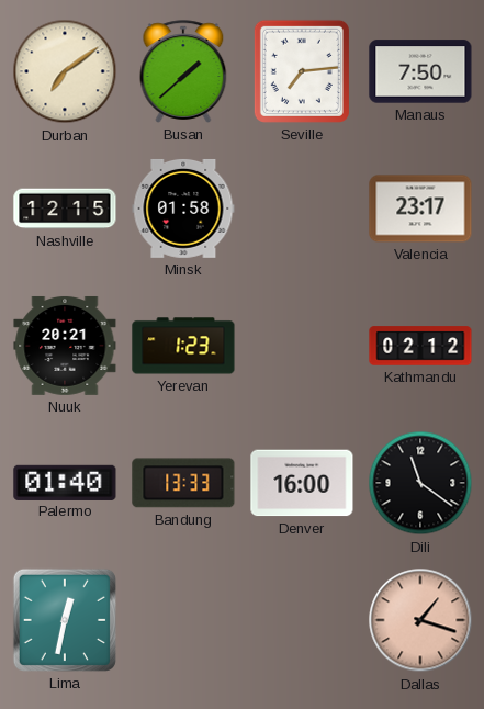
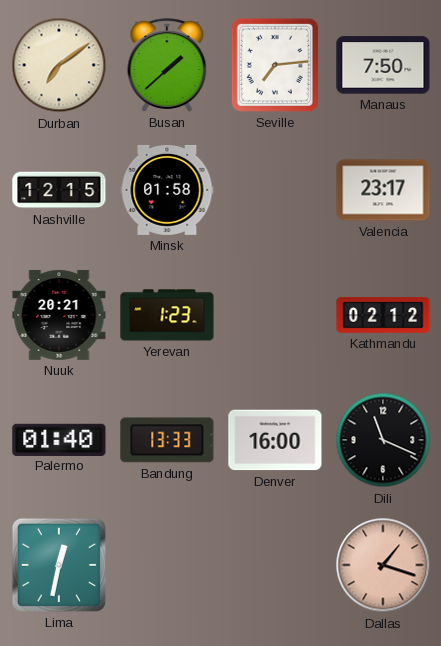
Dili: 11:21 -> 11:19 (383, 440)
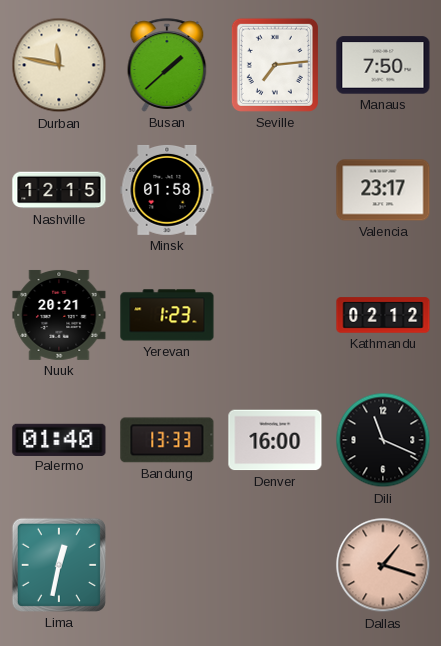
Durban: 7:09 -> 11:47 (59, 65)
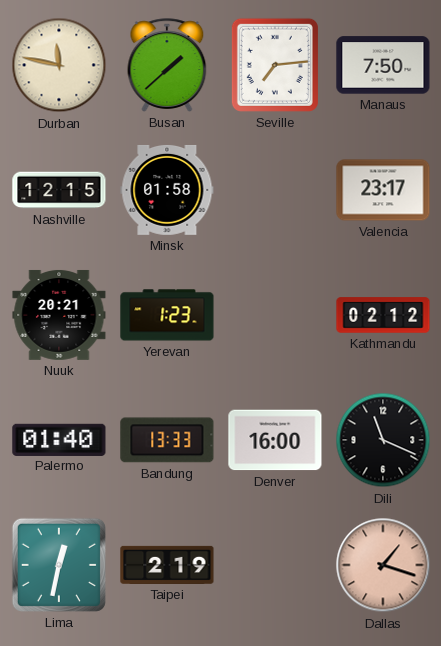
Taipei: none -> 2:19 (167, 565)
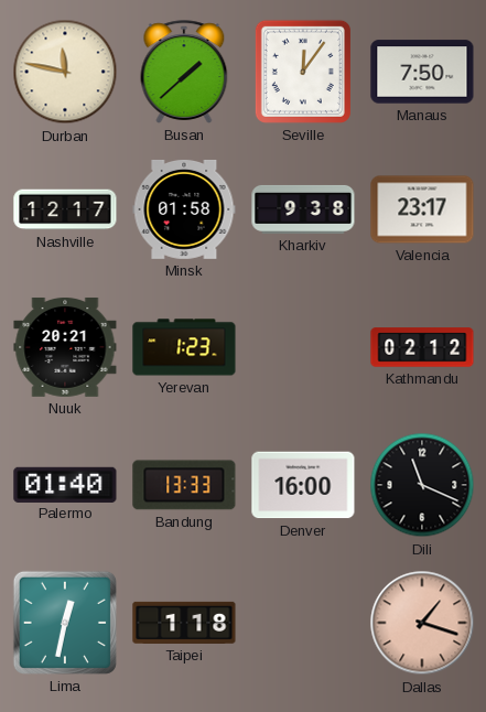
Seville: 7:14 -> 12:06 (303, 72)
Nashville: 12:15 -> 12:17 (65, 209)
Kharkiv: none -> 9:38 (303, 209)
Taipei: 2:19 -> 1:18 (184, 623)
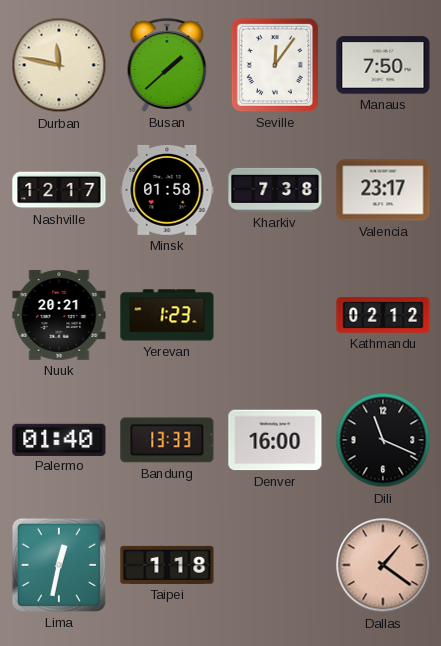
Kharkiv: 9:38 -> 7:38 (275, 190)
Dallas: 1:18 -> 1:21 (383, 565)
